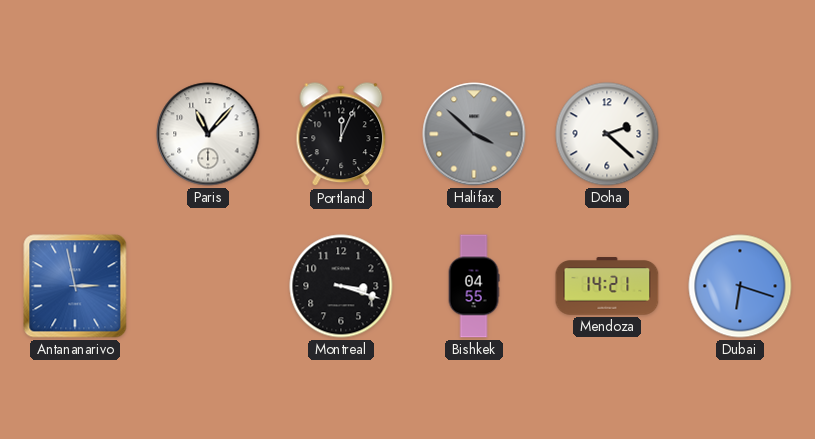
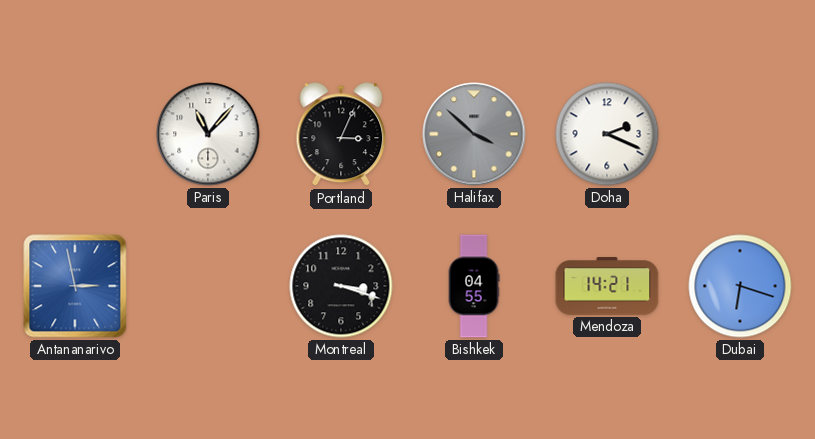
Portland: 12:04 -> 3:04 (341, 135)
Doha: 2:22 -> 2:19 (607, 134)
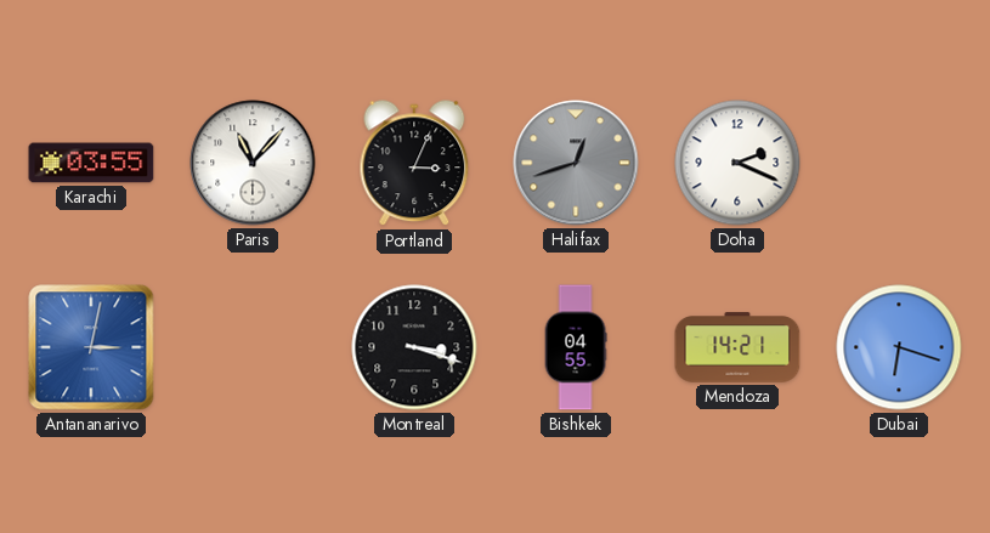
Karachi: none -> 03:55 (91, 163)
Halifax: 3:52 -> 12:42 (576, 163)
Antananarivo: 2:58 -> 3:02 (91, 347)
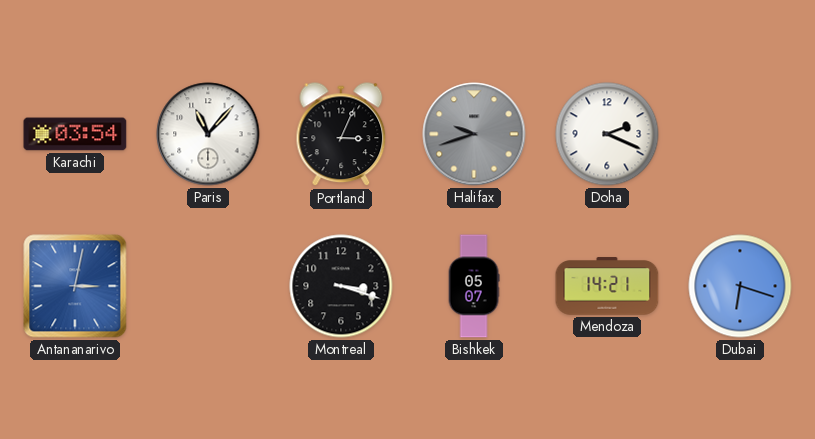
Karachi: 03:55 -> 03:54 (75, 134)
Halifax: 12:42 -> 9:42 (474, 134)
Bishkek: 04:55 -> 05:07 (474, 286)
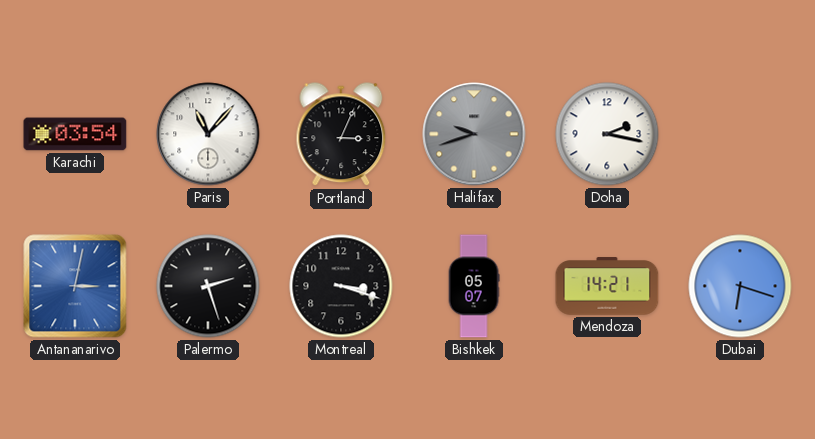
Doha: 2:19 -> 2:17 (607, 134)
Palermo: none -> 2:27 (208, 286)
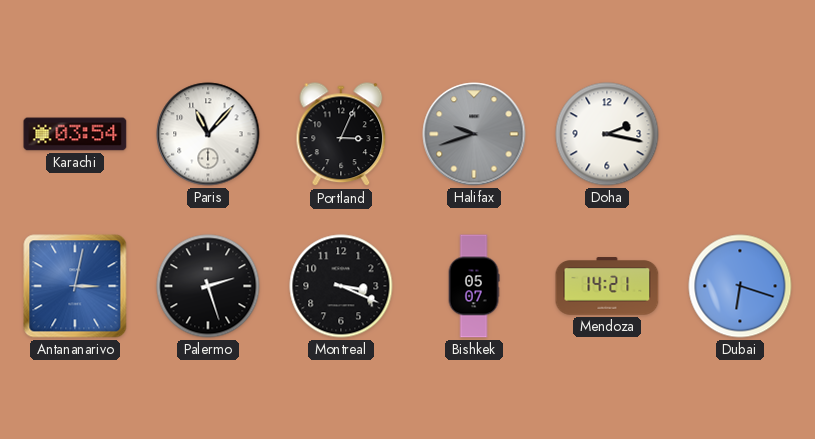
Montreal: 3:18 -> 3:19 (341, 286)
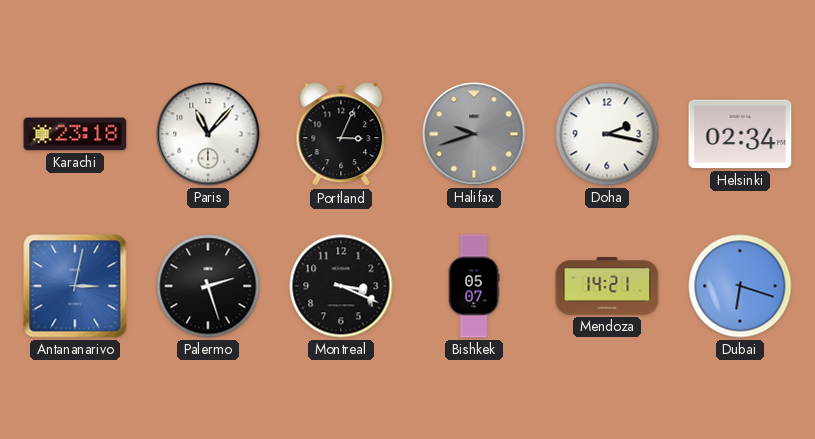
Karachi: 03:54 -> 23:18 (75, 134)
Helsinki: none -> 02:34 (740, 134)
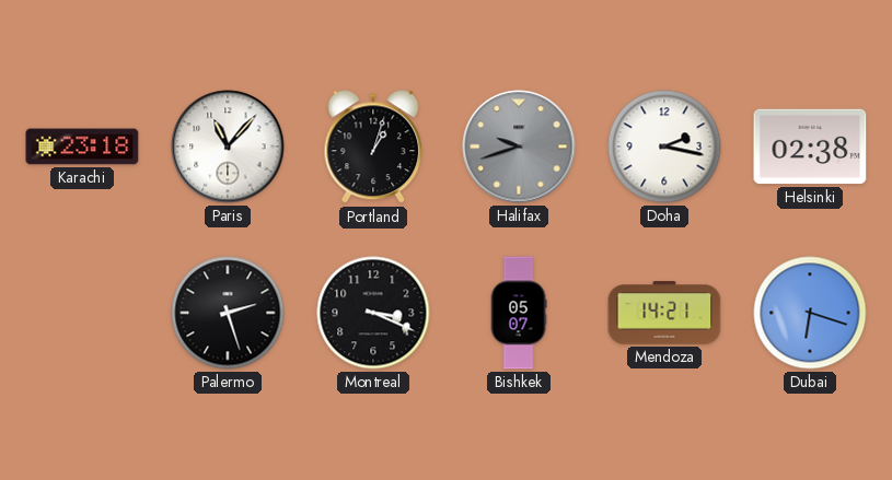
Portland: 3:04 -> 1:03 (373, 148)
Helsinki: 02:34 -> 02:38 (810, 147)
Antananarivo: 3:02 -> none (75, 286)
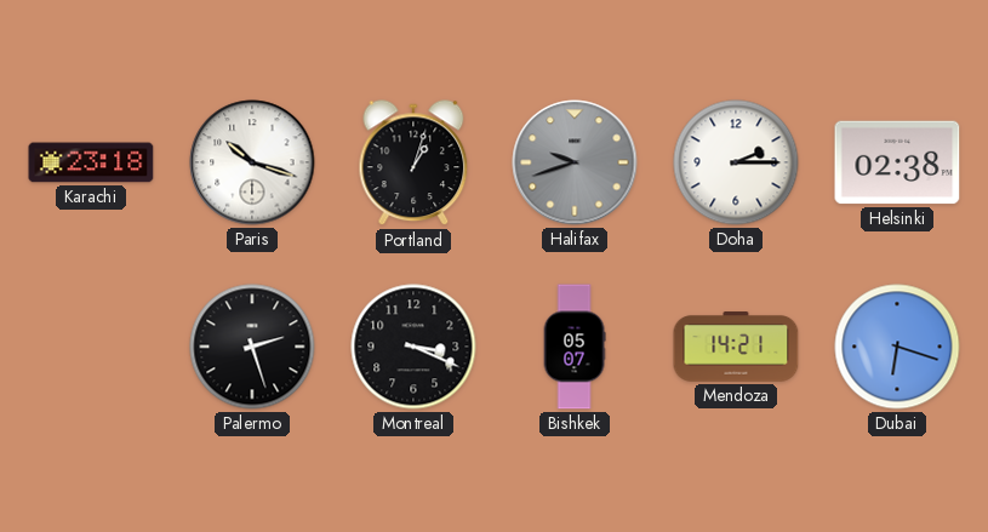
Paris: 11:07 -> 10:18 (252, 162)
Doha: 2:17 -> 2:15 (736, 162)
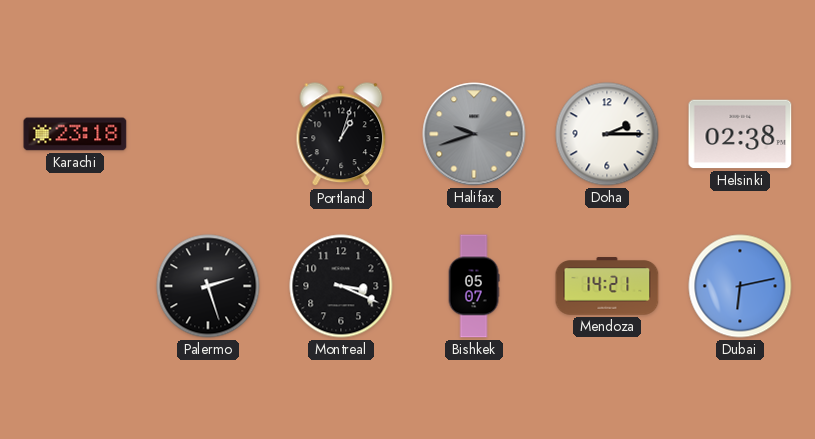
Paris: 10:18 -> none (252, 162)
Dubai: 6:18 -> 6:13 (740, 286)
